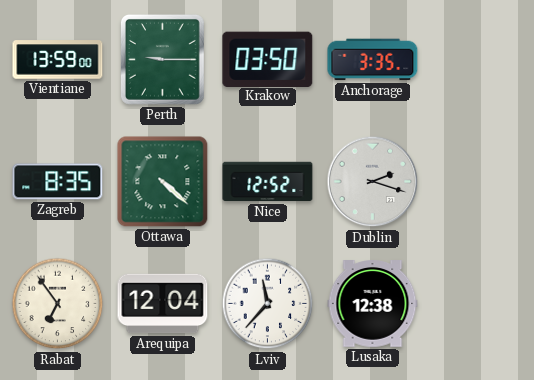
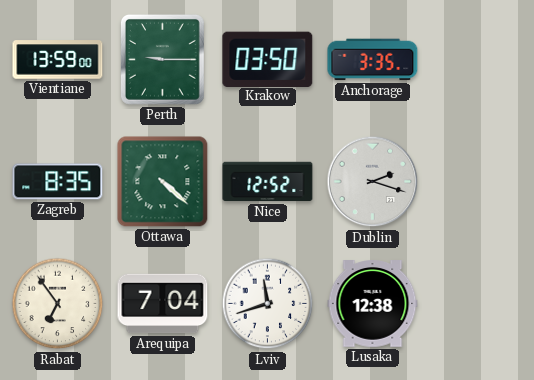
Arequipa: 12:04 -> 7:04 (163, 304)
Lviv: 11:37 -> 11:42 (268, 304)
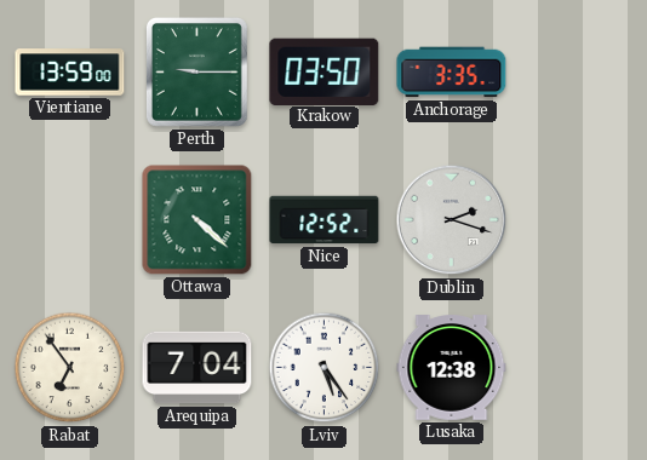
Zagreb: 8:35 -> none (58, 182)
Lviv: 11:42 -> 5:24 (325, 368)
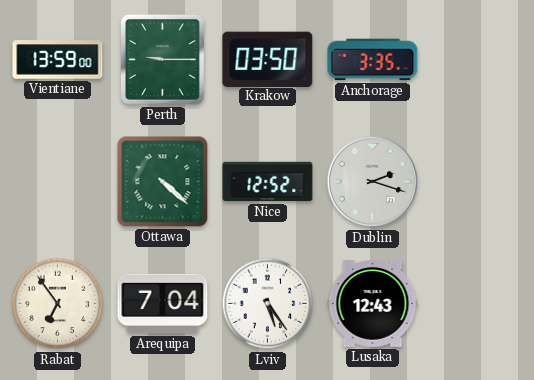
Lusaka: 12:38 -> 12:43 (373, 304)
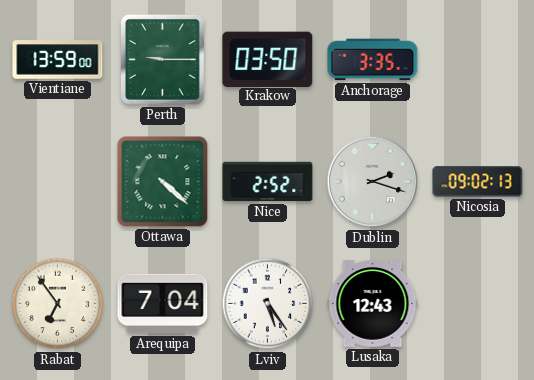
Nice: 12:52 -> 2:52 (268, 182)
Nicosia: none -> 09:02 (478, 182)
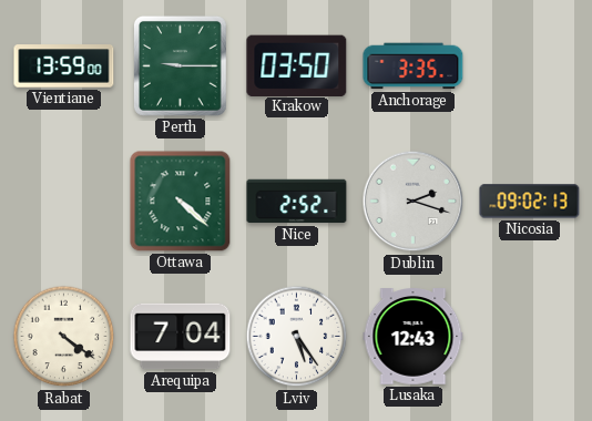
Rabat: 6:54 -> 4:21 (64, 337)
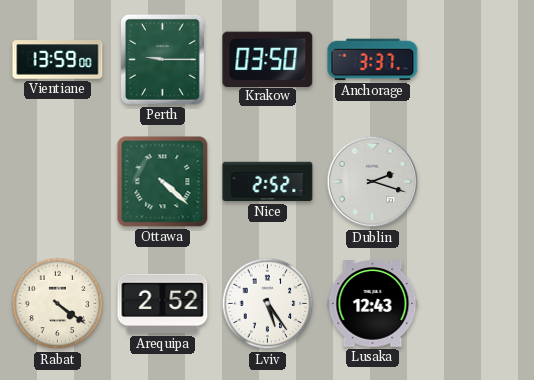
Anchorage: 3:35 -> 3:37 (373, 60)
Nicosia: 09:02 -> none (530, 202)
Arequipa: 7:04 -> 2:52 (163, 304)
